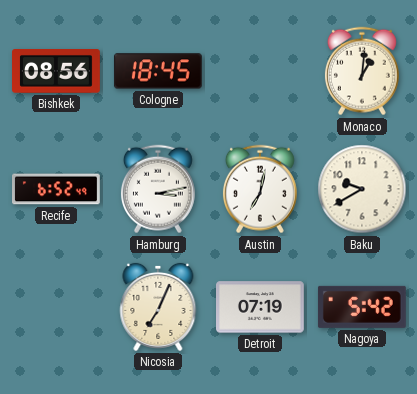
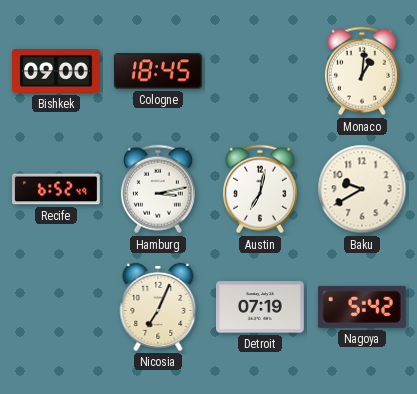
Bishkek: 08:56 -> 09:00 (57, 72)
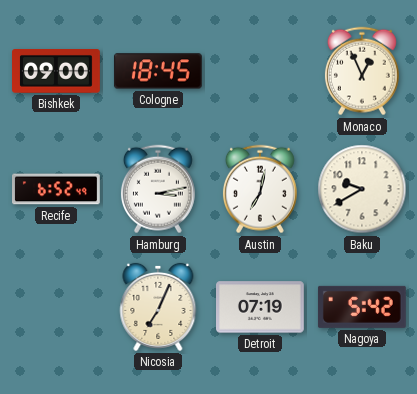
Monaco: 1:01 -> 12:56 (362, 71)
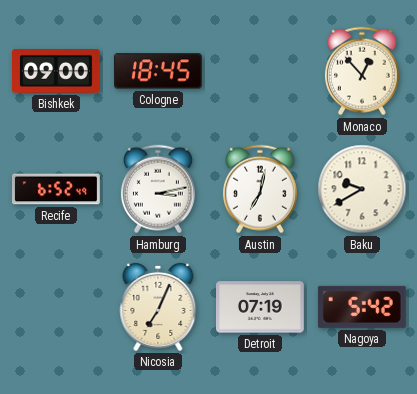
Monaco: 12:56 -> 12:53 (362, 71)
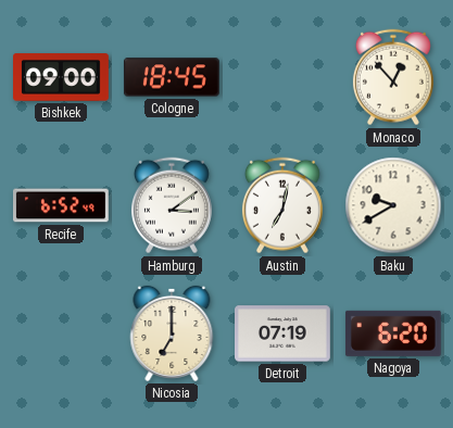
Hamburg: 3:13 -> 3:09 (172, 205)
Nicosia: 7:04 -> 7:00 (172, 333)
Nagoya: 5:42 -> 6:20 (393, 333)
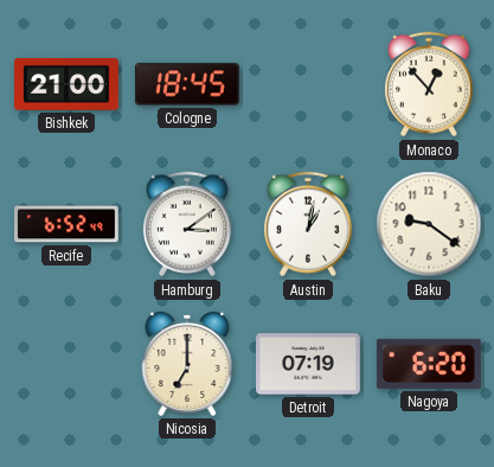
Bishkek: 09:00 -> 21:00 (68, 85)
Austin: 7:02 -> 1:02 (308, 224)
Baku: 9:40 -> 9:21 (429, 224)
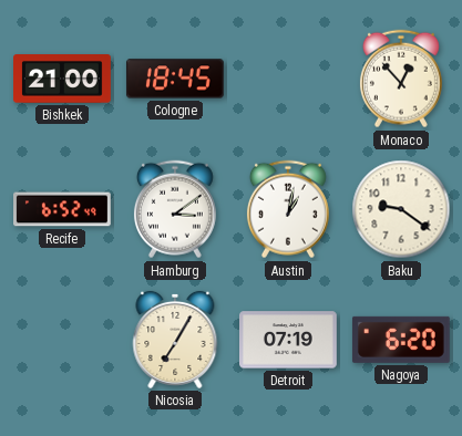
Nicosia: 7:00 -> 7:05 (175, 340)
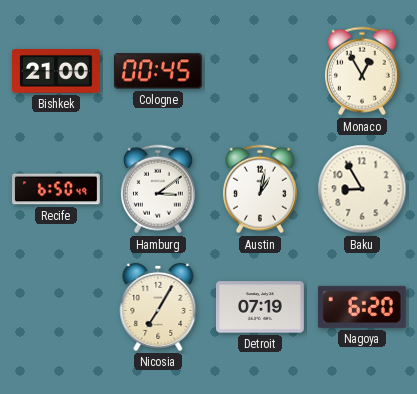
Cologne: 18:45 -> 00:45 (158, 71)
Monaco: 12:53 -> 12:55 (362, 71)
Recife: 6:52 -> 6:50 (57, 189)
Baku: 9:21 -> 8:55 (362, 189)
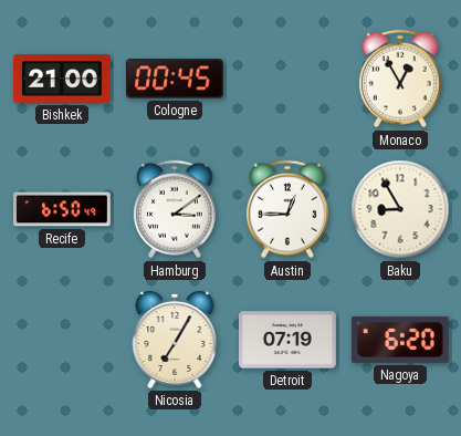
Austin: 1:02 -> 12:45 (287, 209)
